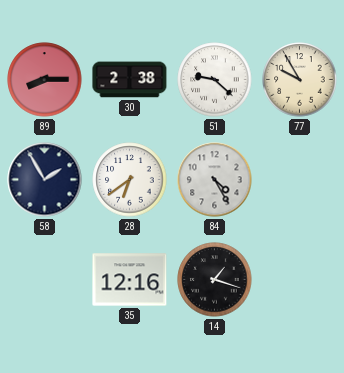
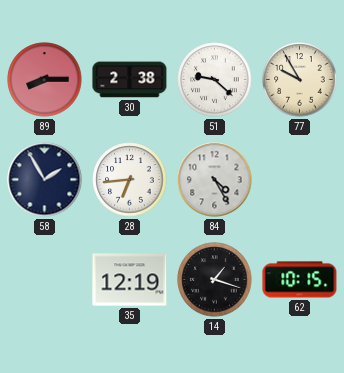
28: 6:39 -> 6:44 (130, 180)
35: 12:16 -> 12:19 (130, 280)
62: none -> 10:15 (300, 280)
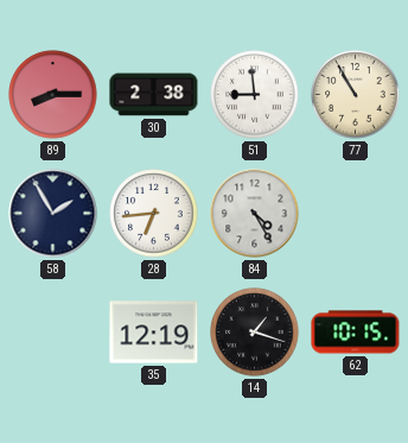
51: 9:22 -> 8:59 (255, 95)
77: 9:55 -> 10:55 (356, 95)
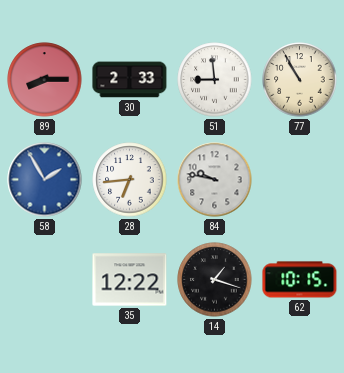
30: 2:38 -> 2:33 (130, 80)
58 dial: navy -> blue (45, 180)
84: 4:25 -> 9:47 (215, 180)
35: 12:19 -> 12:22 (130, 280)
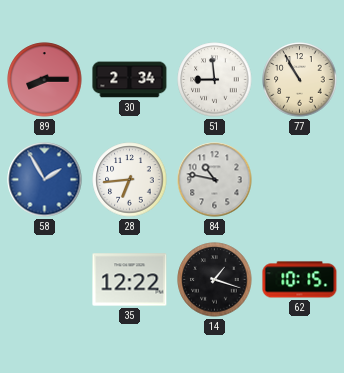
30: 2:33 -> 2:34 (130, 80)
84: 9:47 -> 10:47 (215, 180)
